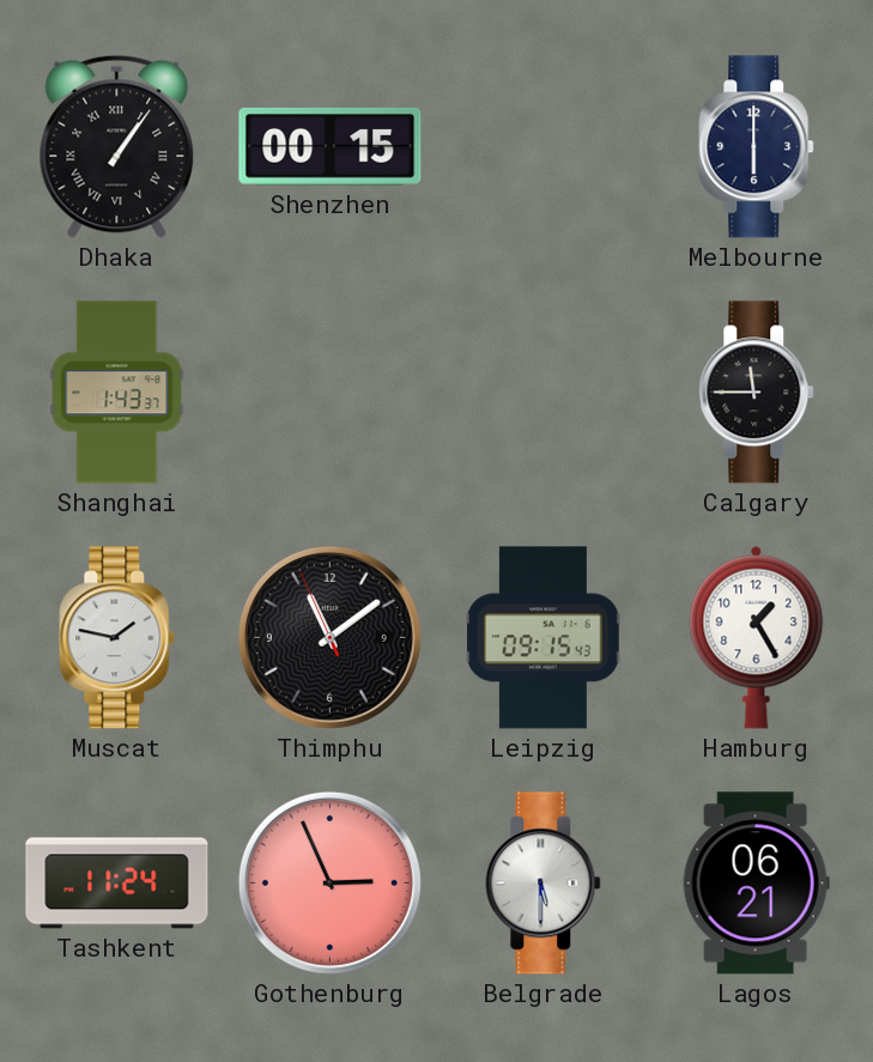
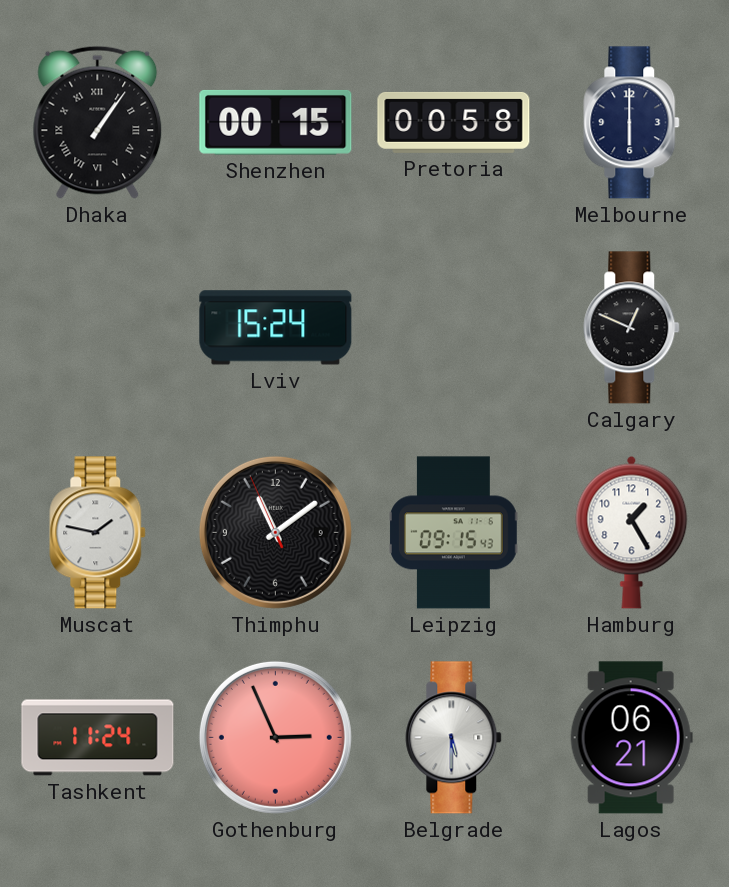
Pretoria: none -> 00:58 (454, 122)
Shanghai: 1:43 -> none (117, 393)
Lviv: none -> 15:24 (276, 328)
Calgary: 11:45 -> 12:49 (632, 328)
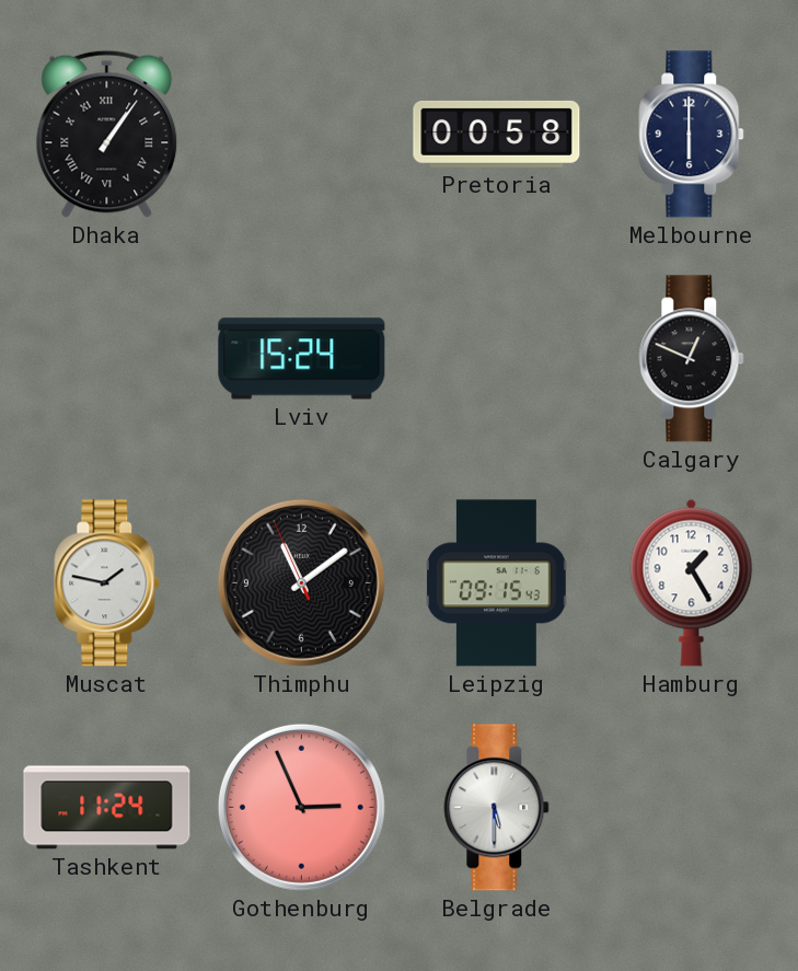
Shenzhen: 00:15 -> none (276, 122)
Lagos: 06:21 -> none (631, 738)
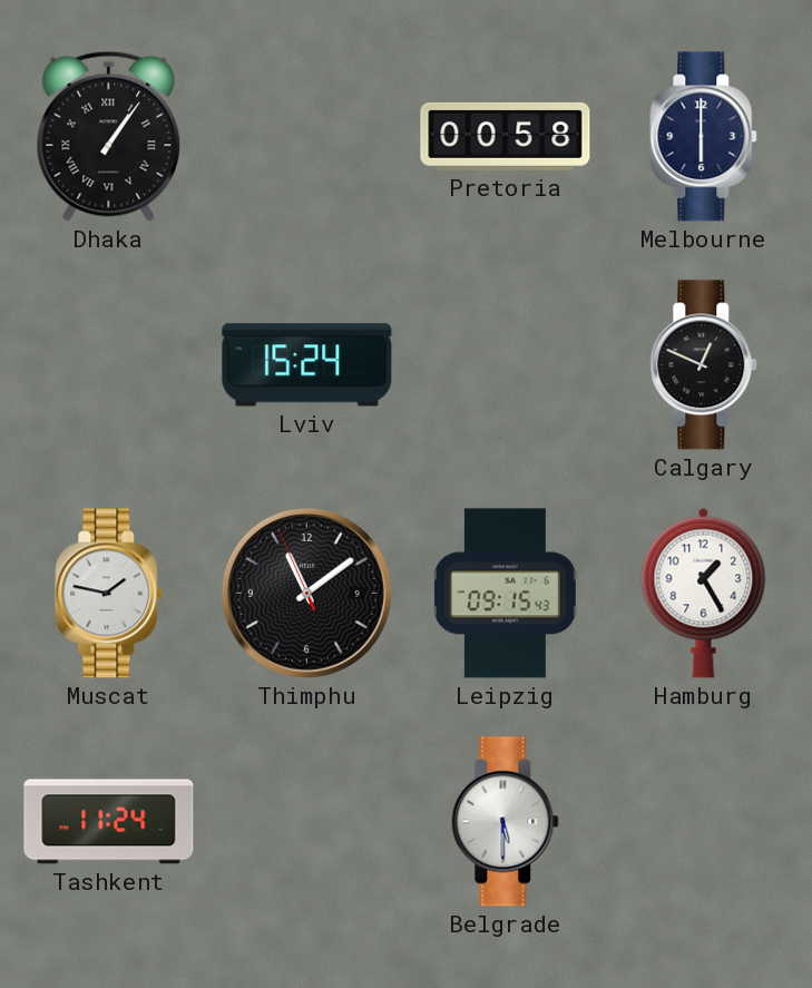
Gothenburg: 2:56 -> none (301, 807)
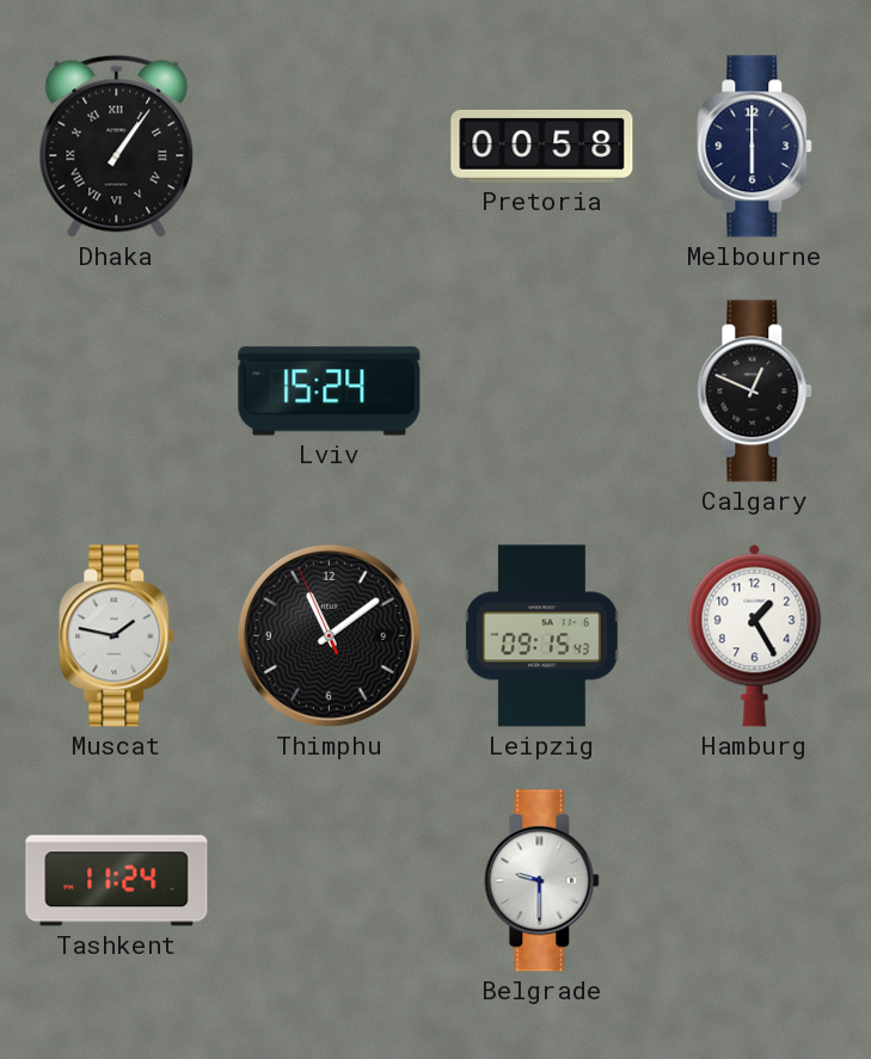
Belgrade: 5:30 -> 9:30 (542, 881)
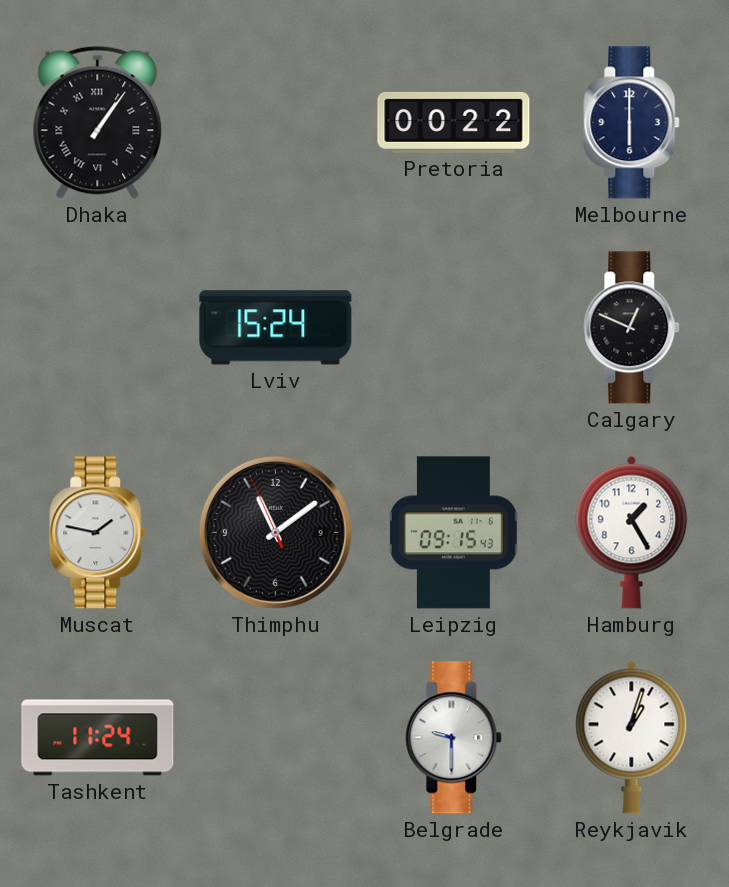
Pretoria: 00:58 -> 00:22 (454, 122)
Reykjavik: none -> 1:03 (632, 737)
